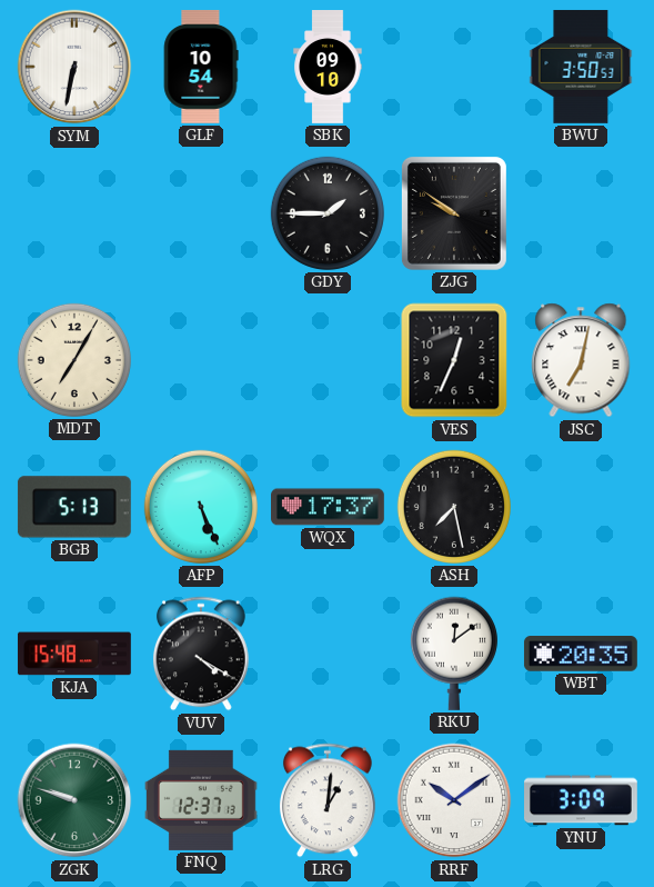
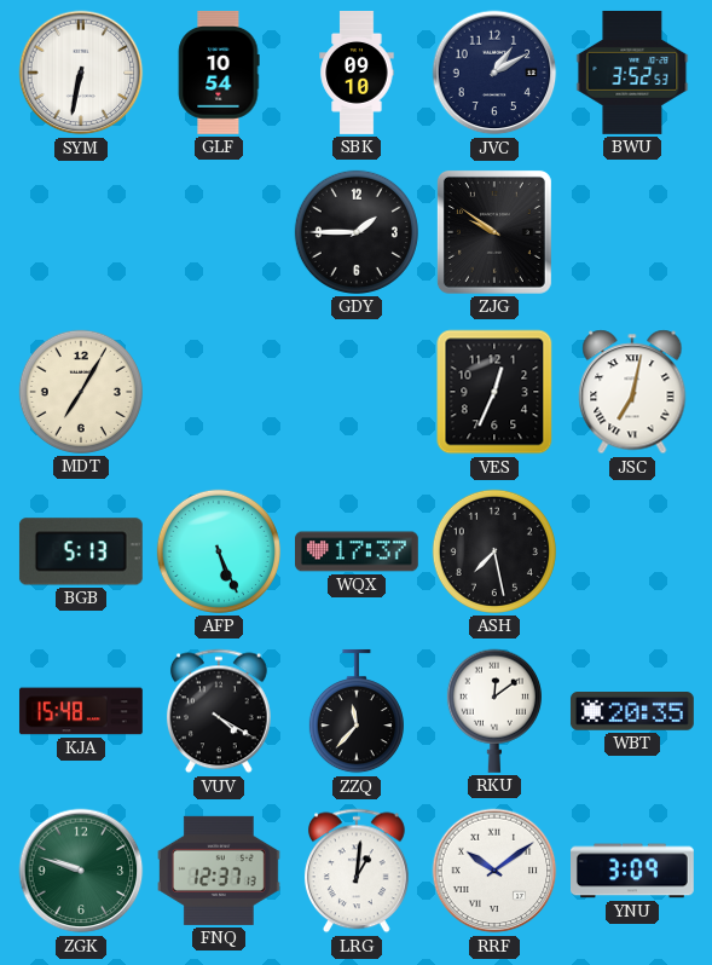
JVC: none -> 1:10 (494, 73)
BWU: 3:50 -> 3:52 (632, 73)
ZZQ: none -> 11:37 (357, 711)
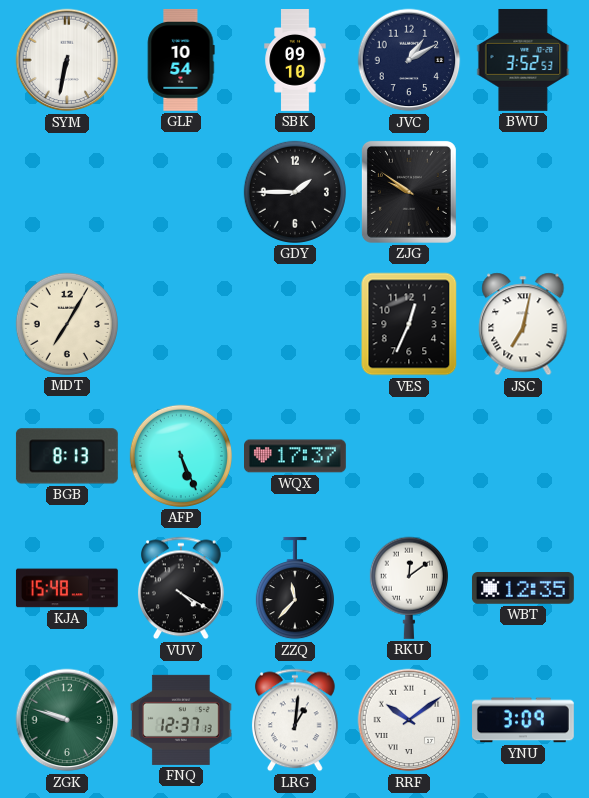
BGB: 5:13 -> 8:13 (67, 456)
ASH: 7:28 -> none (494, 551)
WBT: 20:35 -> 12:35 (523, 588)
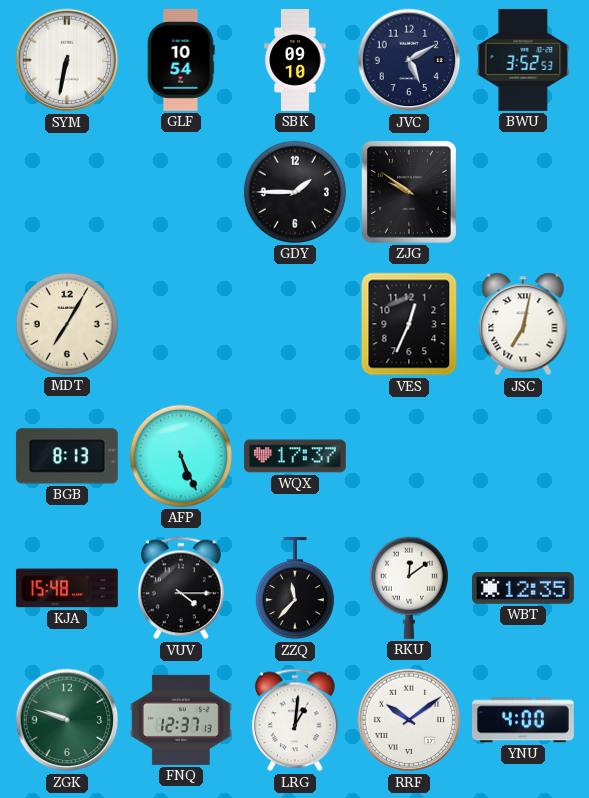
JVC: 1:10 -> 5:10 (409, 60)
VUV: 4:20 -> 4:15 (181, 588)
YNU: 3:09 -> 4:00 (524, 720)
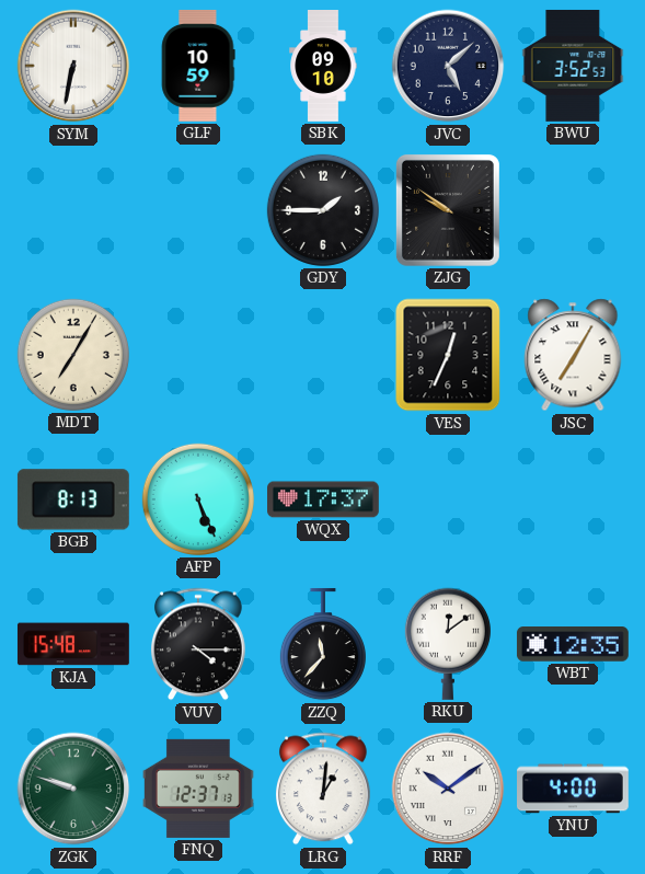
GLF: 10:54 -> 10:59 (198, 66)
JVC: 5:10 -> 5:08 (448, 66)
JSC: 7:02 -> 7:05 (573, 355)
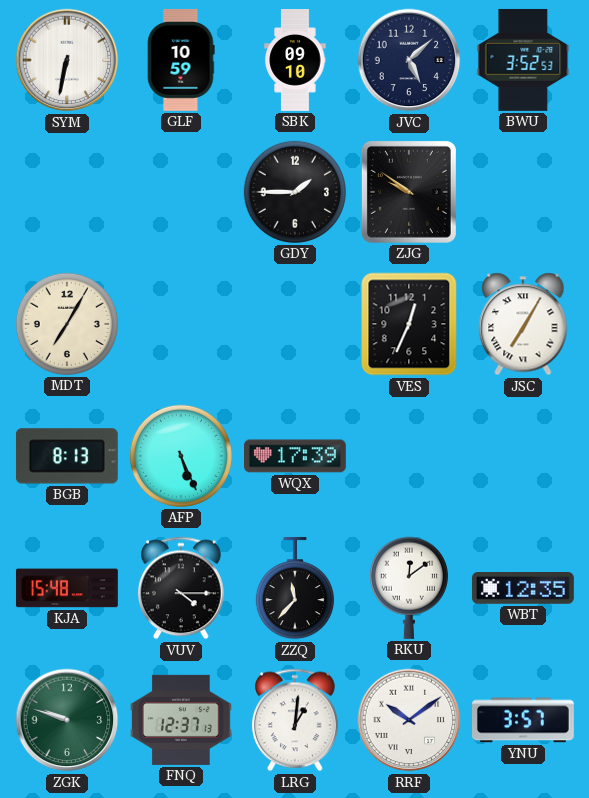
WQX: 17:37 -> 17:39 (296, 456)
YNU: 4:00 -> 3:57 (524, 720)
